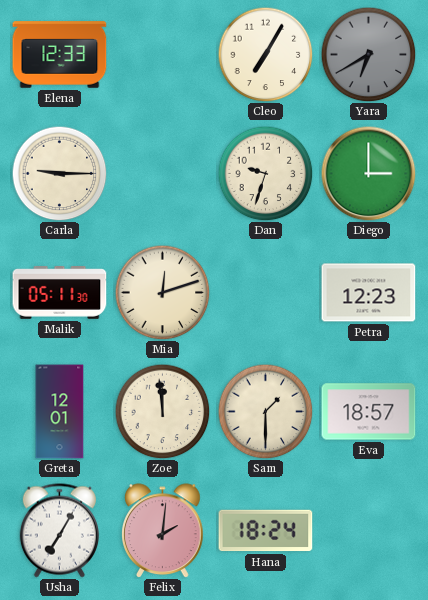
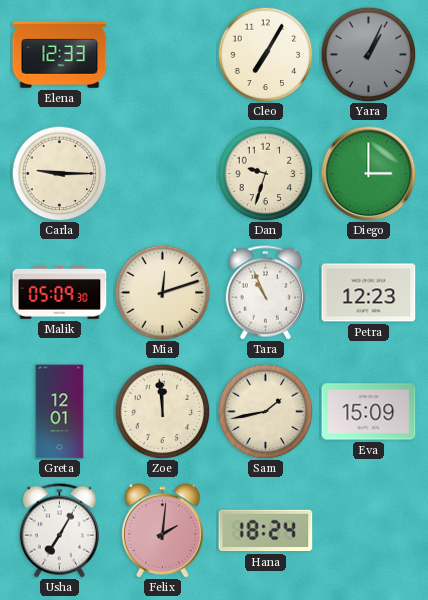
Yara: 6:40 -> 1:04 (368, 54)
Malik: 05:11 -> 05:09 (60, 293)
Tara: none -> 10:56 (265, 293)
Sam: 1:30 -> 1:43 (265, 411)
Eva: 18:57 -> 15:09 (369, 412)
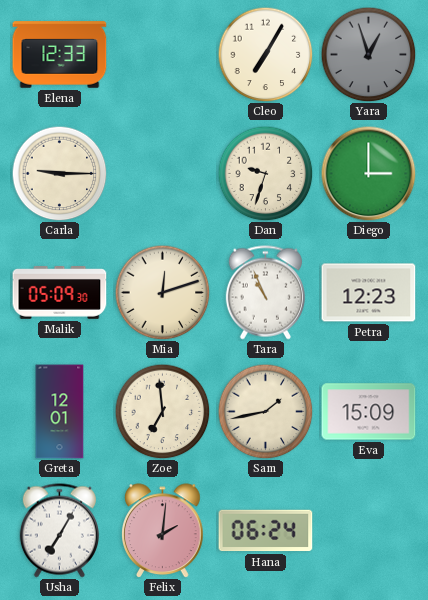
Yara: 1:04 -> 12:57 (368, 54)
Zoe: 11:59 -> 6:59 (162, 411)
Hana: 18:24 -> 06:24 (266, 531)
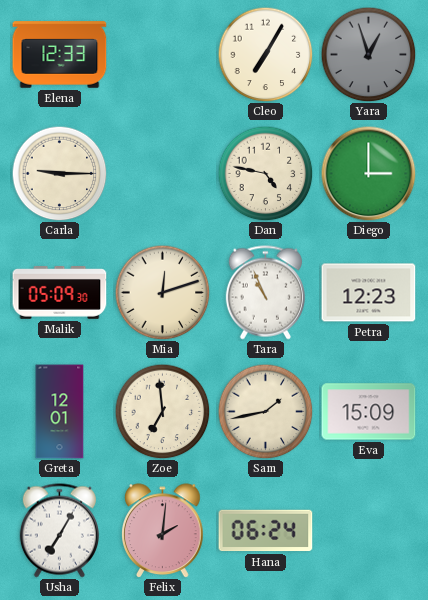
Dan: 9:33 -> 4:47 (265, 173)
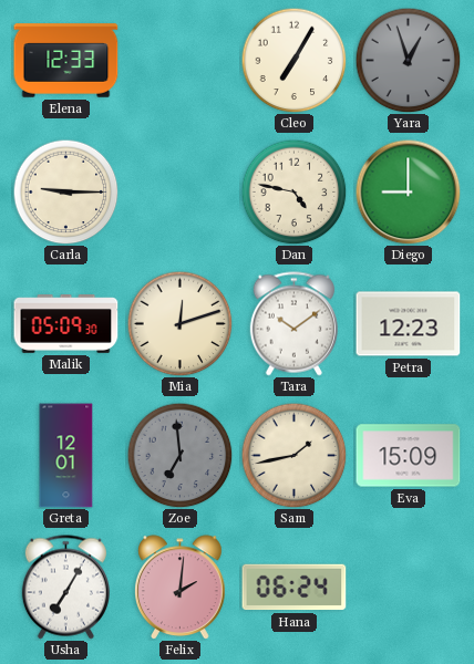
Diego: 3:00 -> 9:00 (408, 191)
Tara: 10:56 -> 10:09 (293, 324)
Zoe dial: cream -> grey (179, 455)
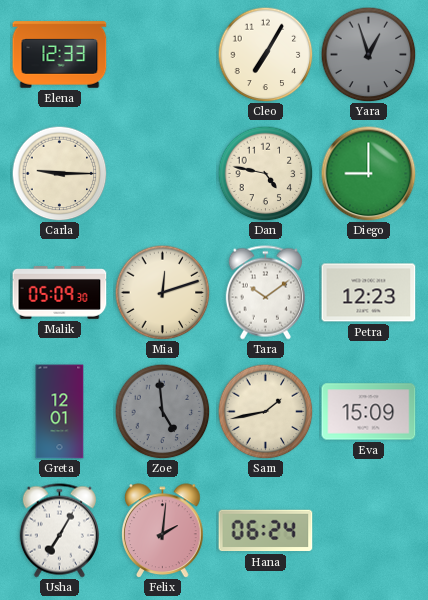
Zoe: 6:59 -> 4:59 (162, 411)
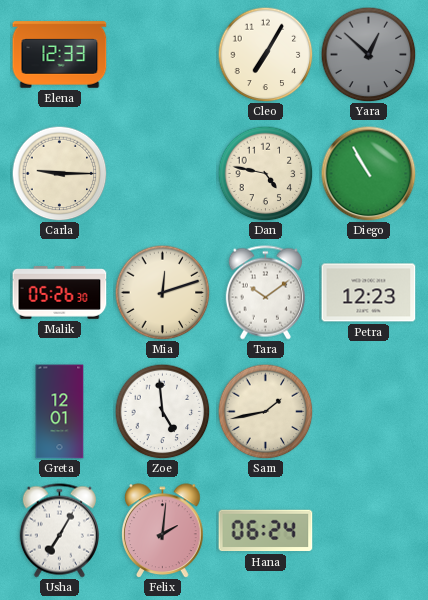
Yara: 12:57 -> 12:52 (368, 54)
Diego: 9:00 -> 10:55 (368, 173)
Malik: 05:09 -> 05:26 (60, 293)
Zoe dial: grey -> white (162, 411)
Eva: 15:09 -> none (369, 412)
